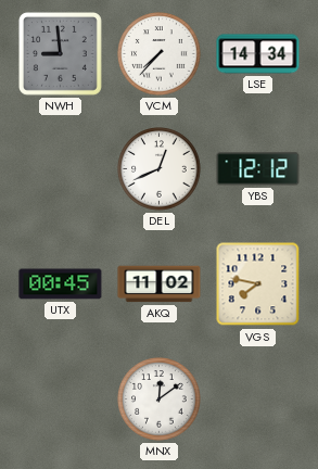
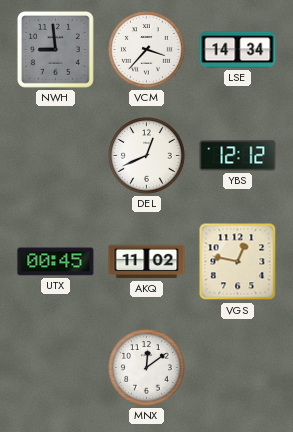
VCM: 7:37 -> 3:37 (147, 50)
VGS: 7:47 -> 12:47 (238, 262)
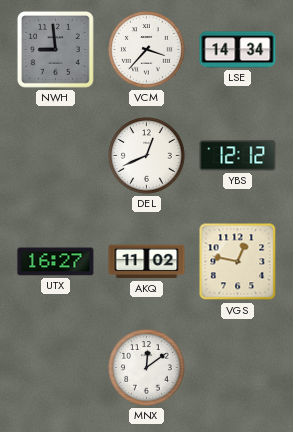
UTX: 00:45 -> 16:27 (56, 262)
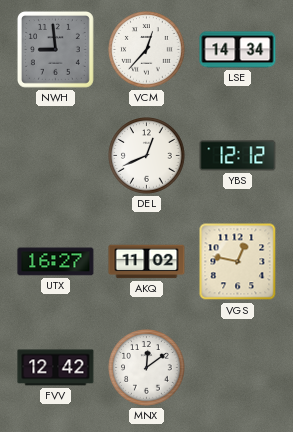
VCM: 3:37 -> 12:37 (147, 50)
FVV: none -> 12:42 (56, 368)
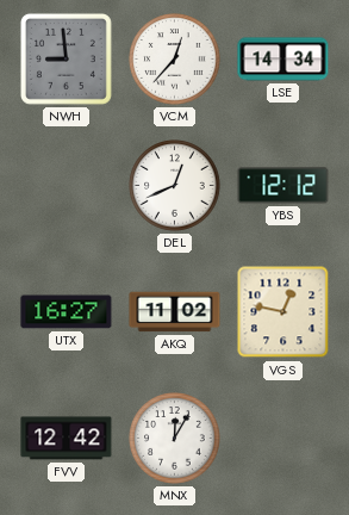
MNX: 12:09 -> 12:05 (175, 439)
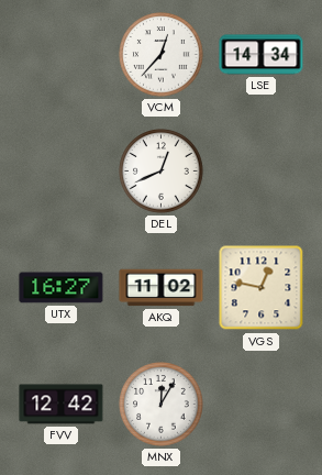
NWH: 8:59 -> none (66, 58)
YBS: 12:12 -> none (283, 186)
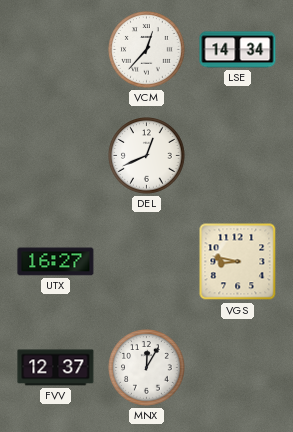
AKQ: 11:02 -> none (162, 288)
VGS: 12:47 -> 8:47 (238, 262)
FVV: 12:42 -> 12:37 (56, 368)
